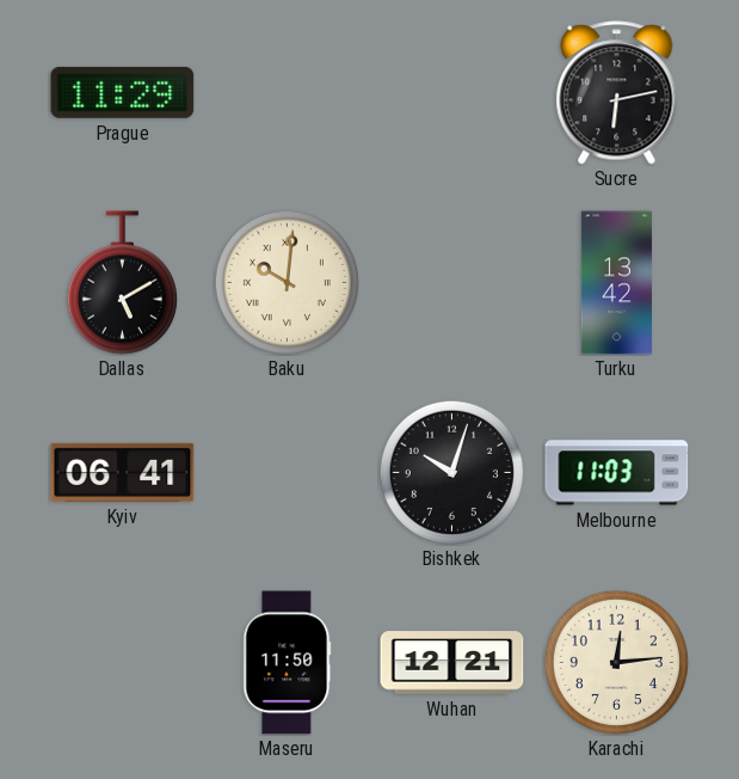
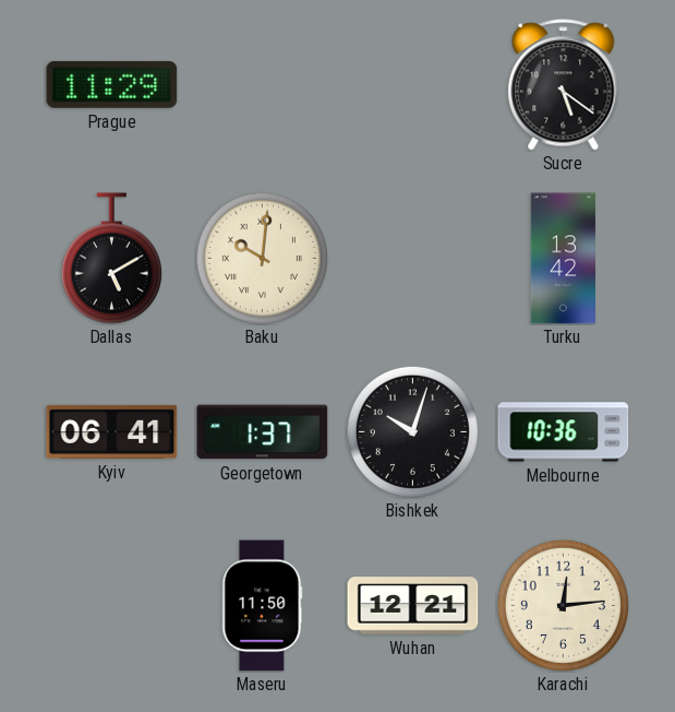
Sucre: 6:13 -> 5:21 (564, 85)
Georgetown: none -> 1:37 (263, 432)
Melbourne: 11:03 -> 10:36 (564, 432)
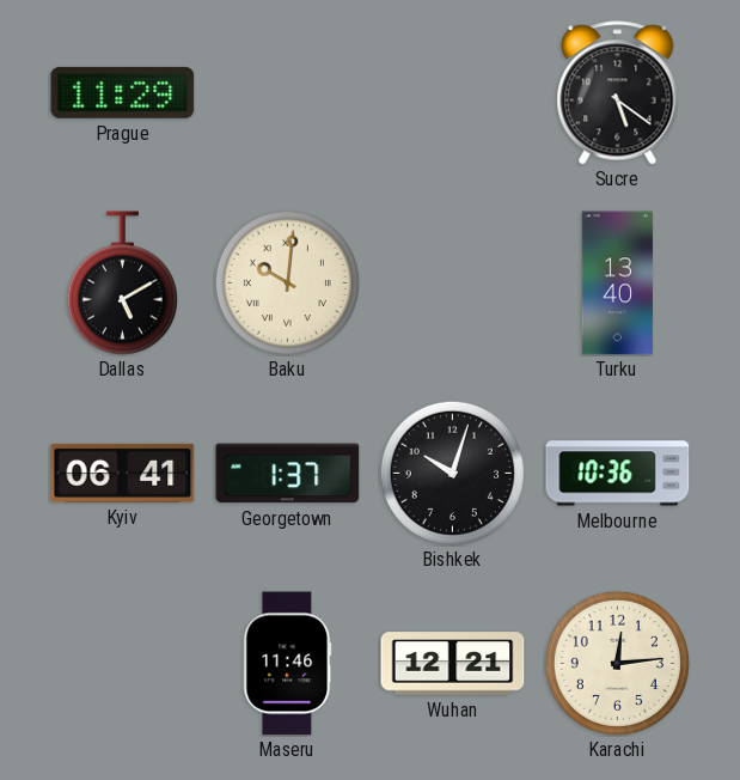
Turku: 13:42 -> 13:40 (617, 284)
Maseru: 11:50 -> 11:46 (288, 664)
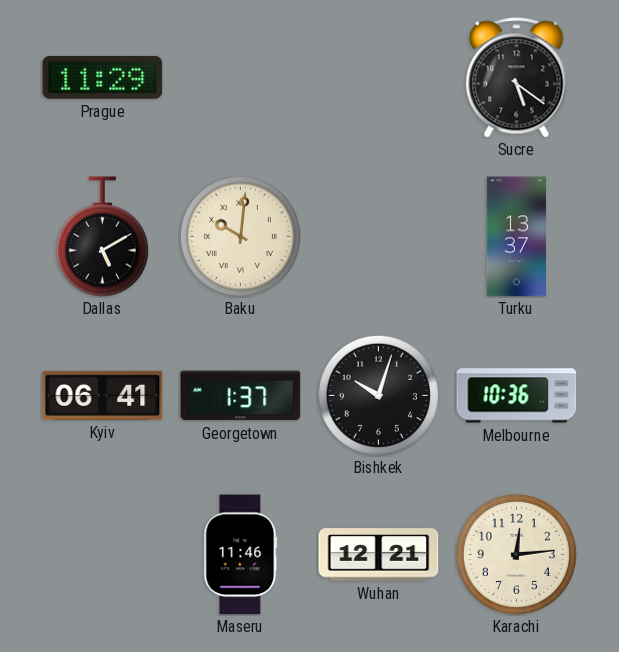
Turku: 13:40 -> 13:37 (516, 237)
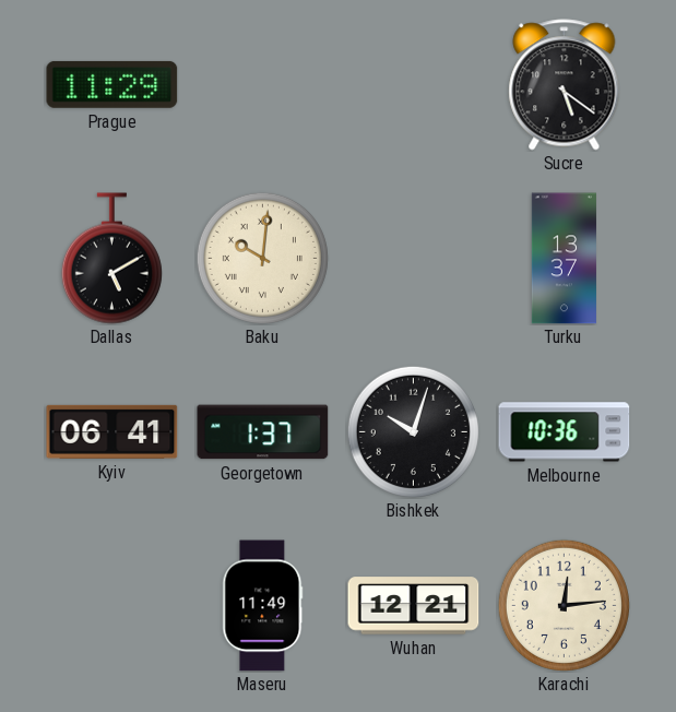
Maseru: 11:46 -> 11:49 (263, 606)
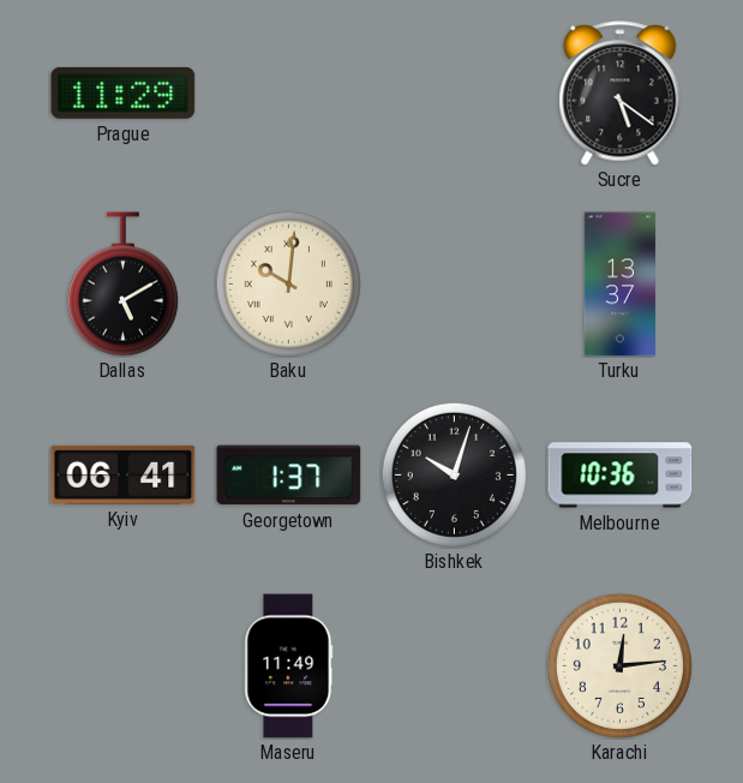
Wuhan: 12:21 -> none (414, 606)
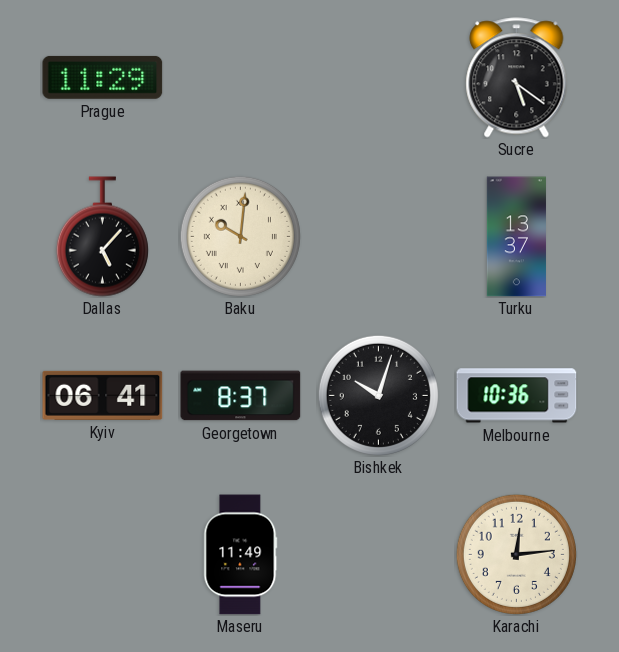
Dallas: 5:10 -> 5:07 (102, 237)
Georgetown: 1:37 -> 8:37 (241, 396)
